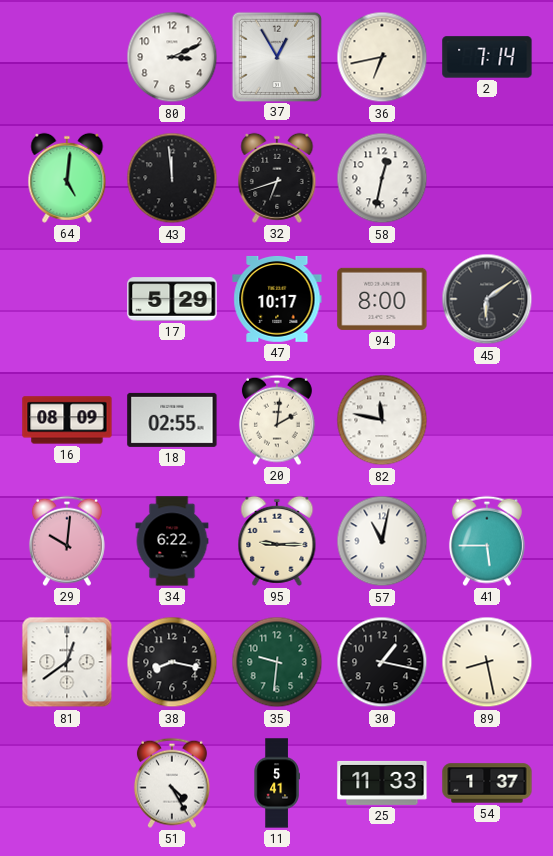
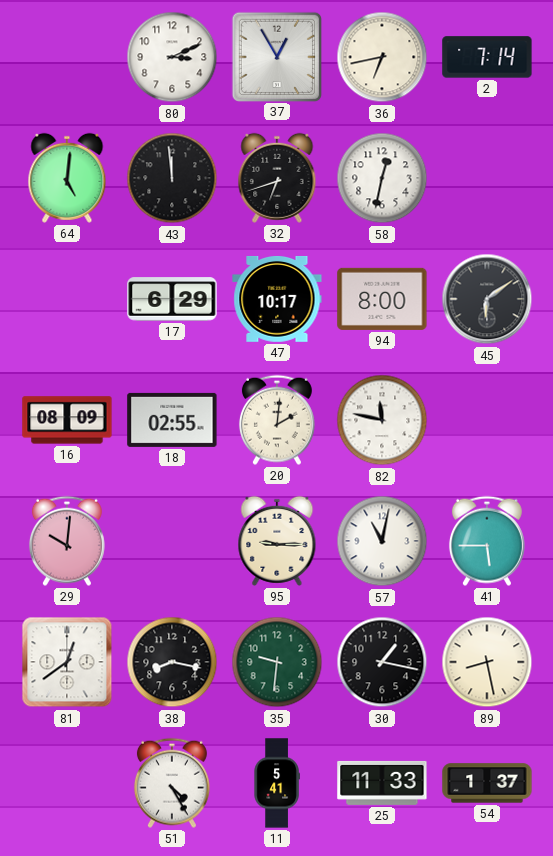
17: 5:29 -> 6:29 (172, 299)
34: 6:22 -> none (172, 541)
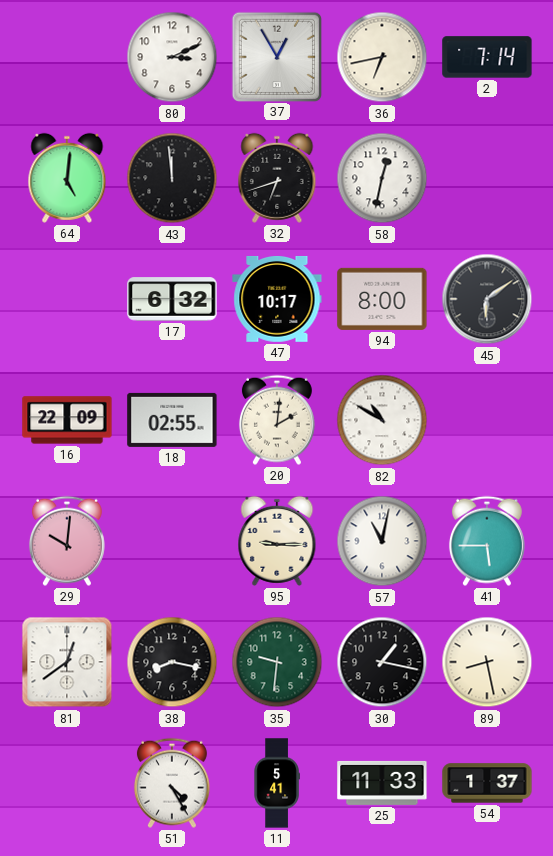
17: 6:29 -> 6:32 (172, 299)
16: 08:09 -> 22:09 (67, 420)
82: 11:47 -> 10:50 (382, 420)
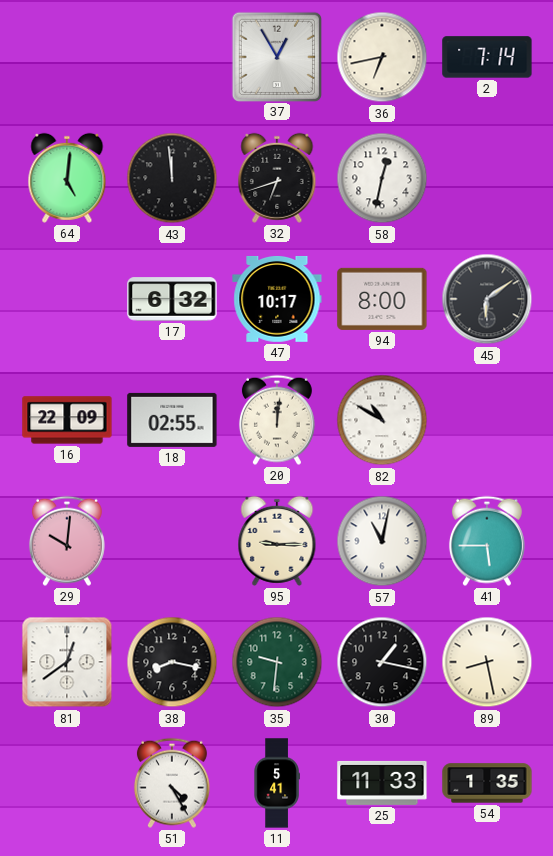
80: 3:11 -> none (172, 57)
20: 2:01 -> 12:01 (277, 420)
54: 1:37 -> 1:35 (487, 783)
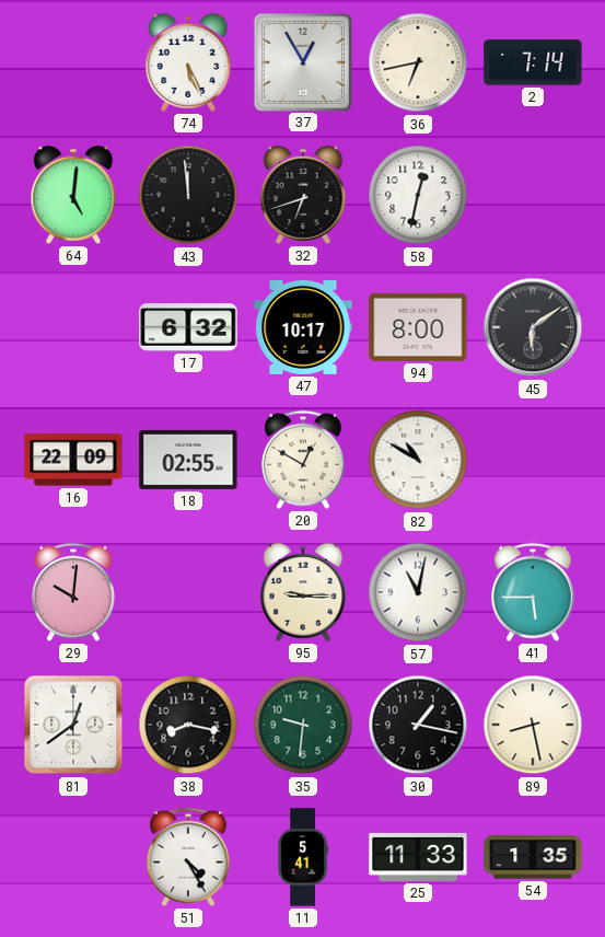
74: none -> 5:26 (188, 62)
20: 12:01 -> 12:50 (303, 460)
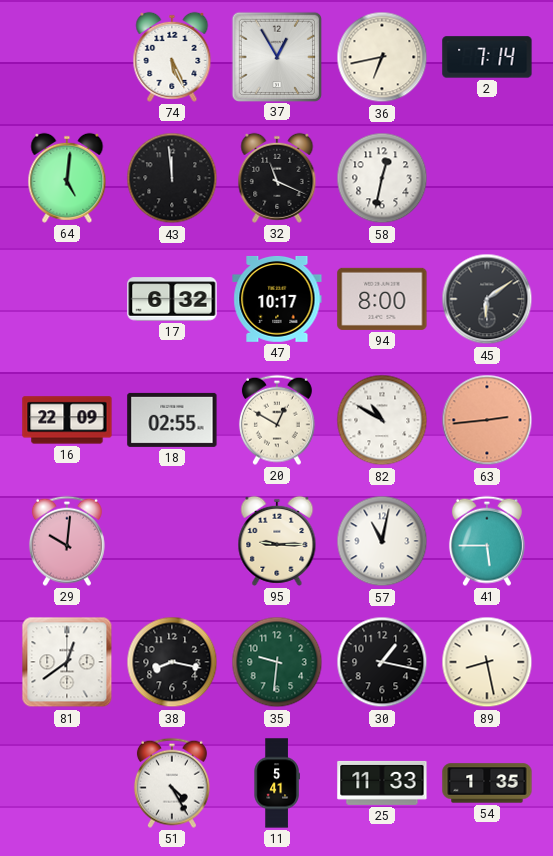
32: 6:42 -> 11:19 (277, 178)
63: none -> 2:44 (487, 420)
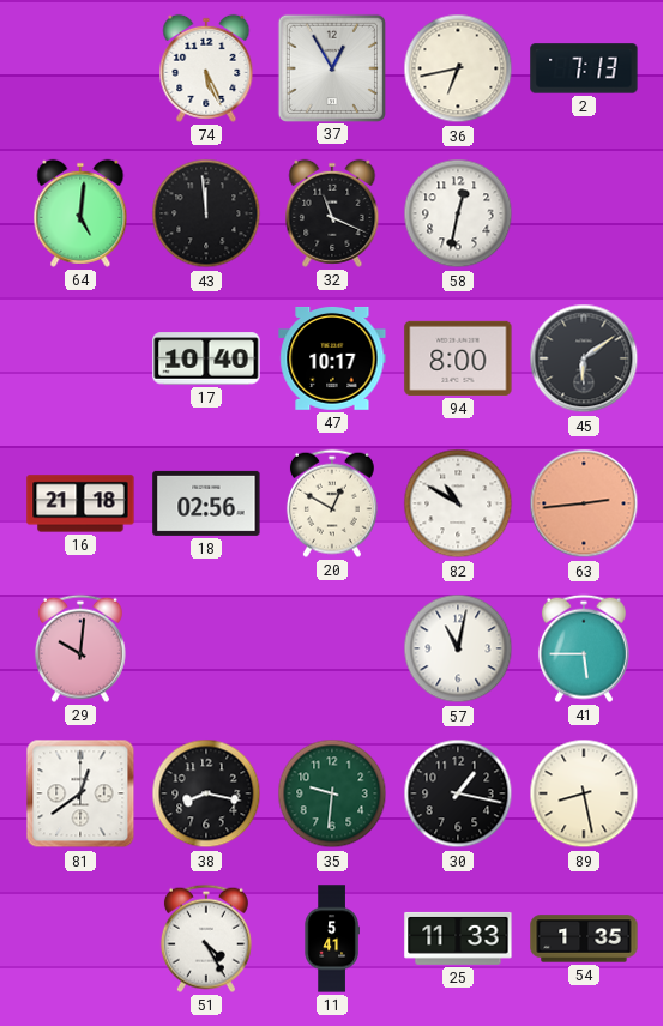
2: 7:14 -> 7:13 (584, 68)
17: 6:32 -> 10:40 (206, 358)
16: 22:09 -> 21:18 (80, 503)
18: 02:55 -> 02:56 (206, 503)
95: 9:15 -> none (277, 541)
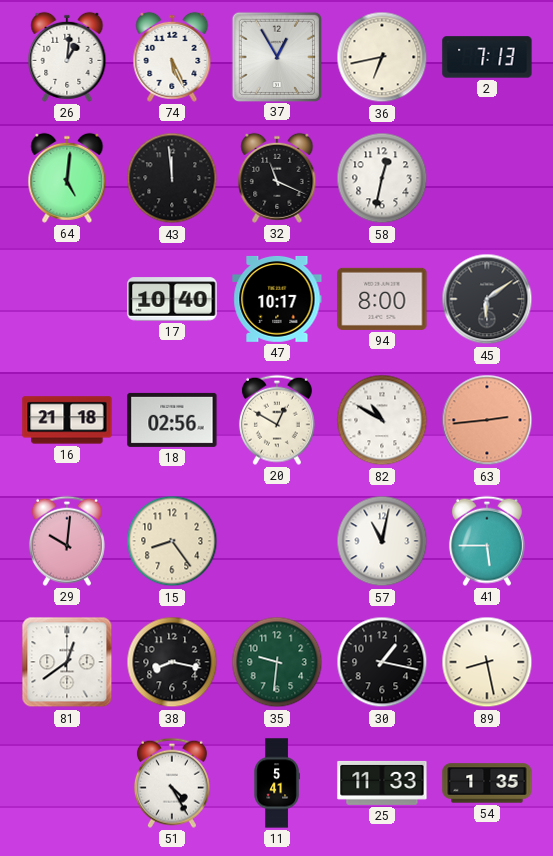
26: none -> 1:01 (67, 57)
15: none -> 8:24 (172, 541)
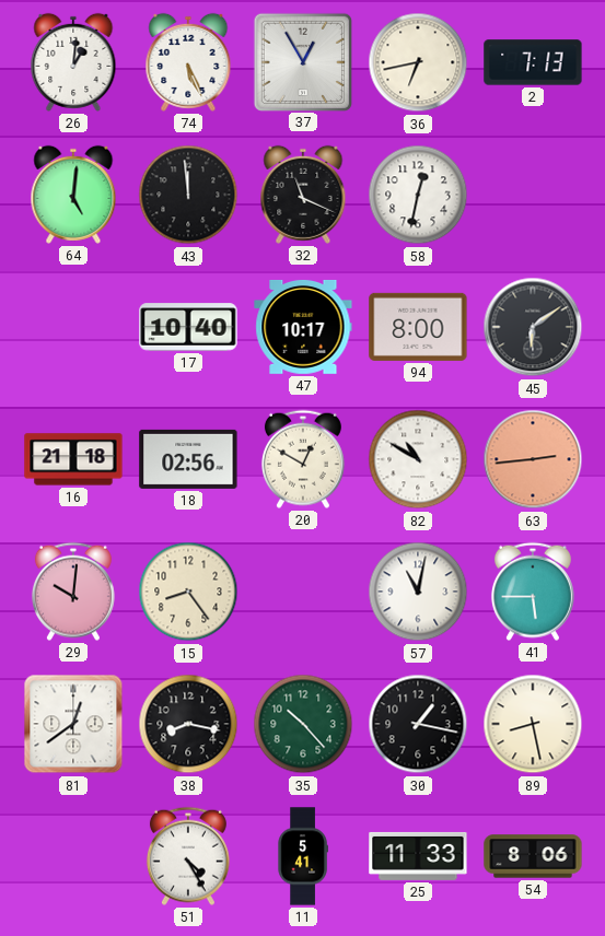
35: 9:31 -> 10:23 (303, 724)
54: 1:35 -> 8:06 (533, 856)
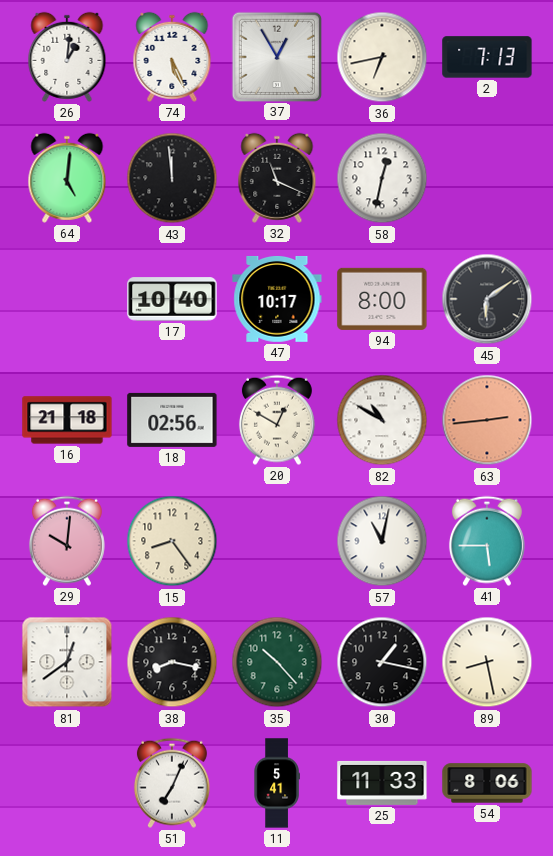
51: 4:25 -> 7:04 (172, 783)
